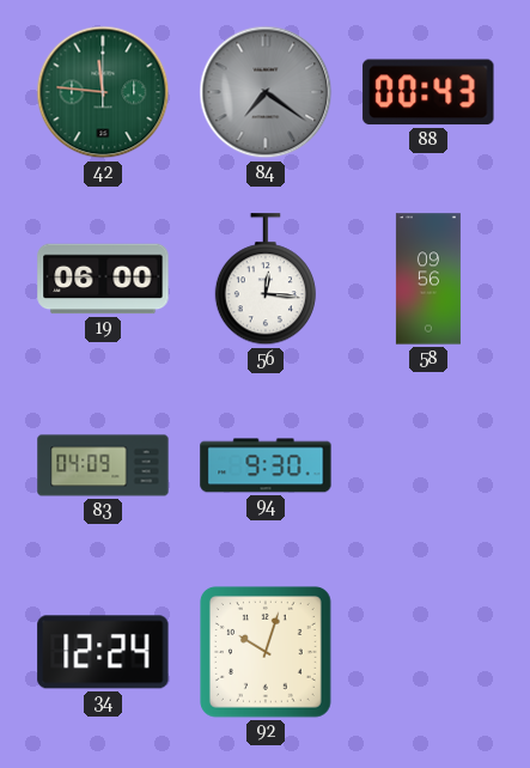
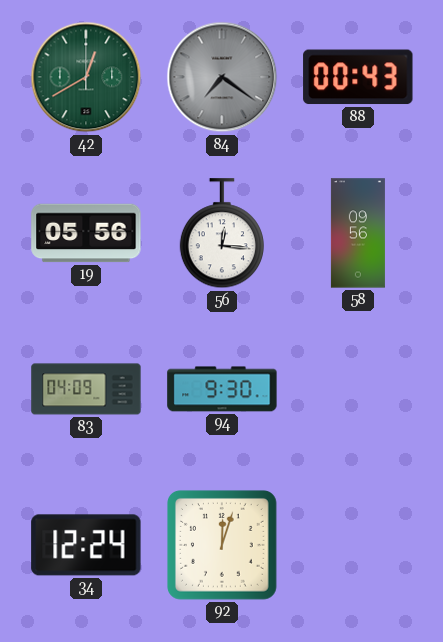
42: 11:46 -> 12:40 (86, 77)
19: 06:00 -> 05:56 (86, 233)
92: 10:03 -> 12:03 (223, 546)
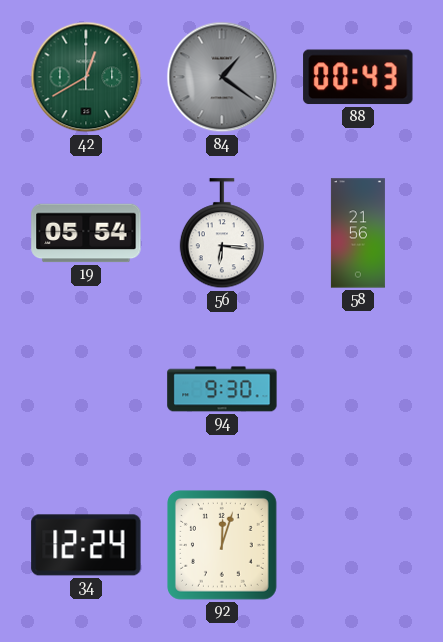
84: 7:21 -> 1:21 (222, 77)
19: 05:56 -> 05:54 (86, 233)
56: 12:16 -> 6:16 (222, 234)
58: 09:56 -> 21:56 (358, 233)
83: 04:09 -> none (86, 389)
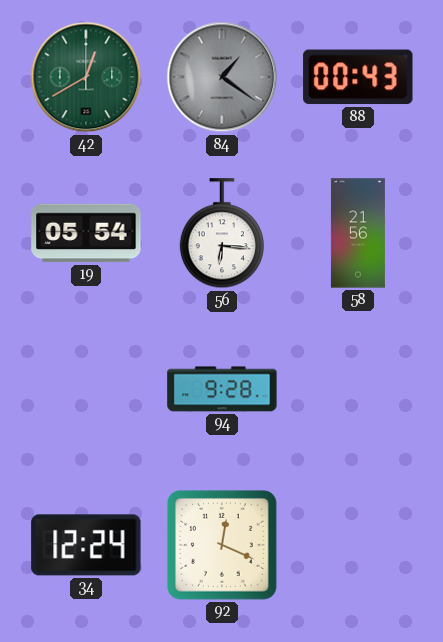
94: 9:30 -> 9:28 (222, 389)
92: 12:03 -> 12:19 (223, 546)
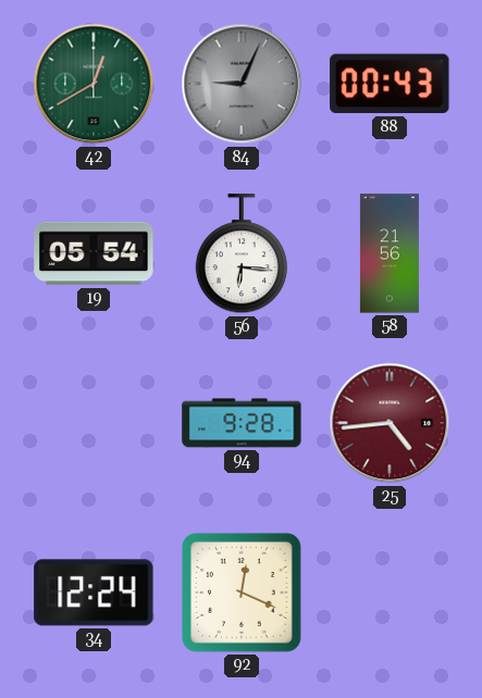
84: 1:21 -> 9:04 (242, 84)
25: none -> 4:44 (390, 423)
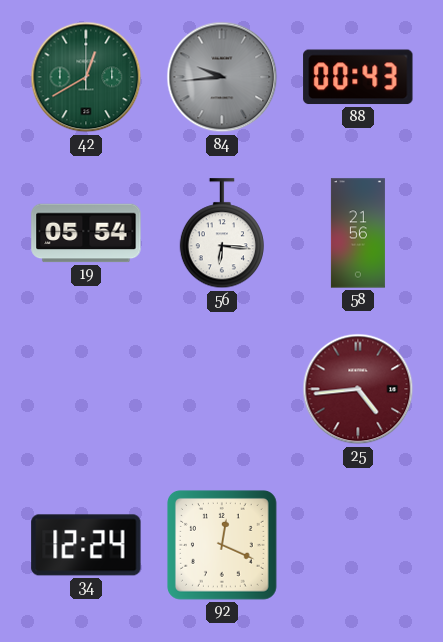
84: 9:04 -> 9:44 (222, 77)
94: 9:28 -> none (242, 423)
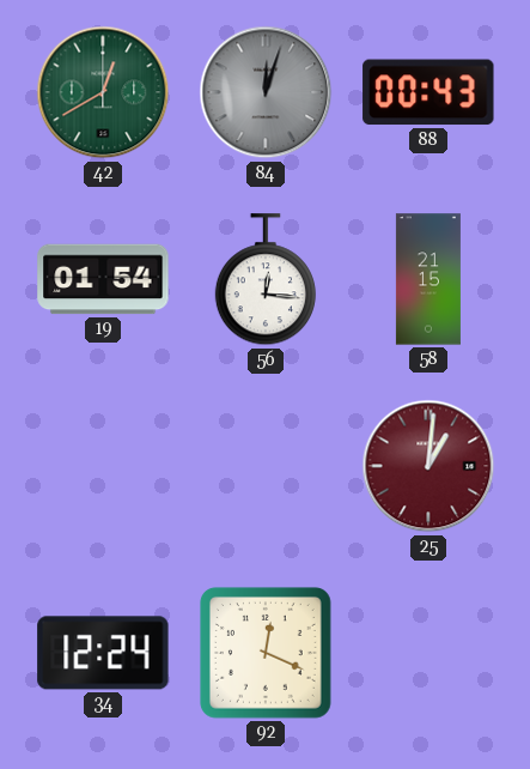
84: 9:44 -> 12:03 (266, 92)
19: 05:54 -> 01:54 (103, 279)
56: 6:16 -> 12:16 (266, 280)
58: 21:56 -> 21:15 (428, 279)
25: 4:44 -> 1:01 (428, 466)
